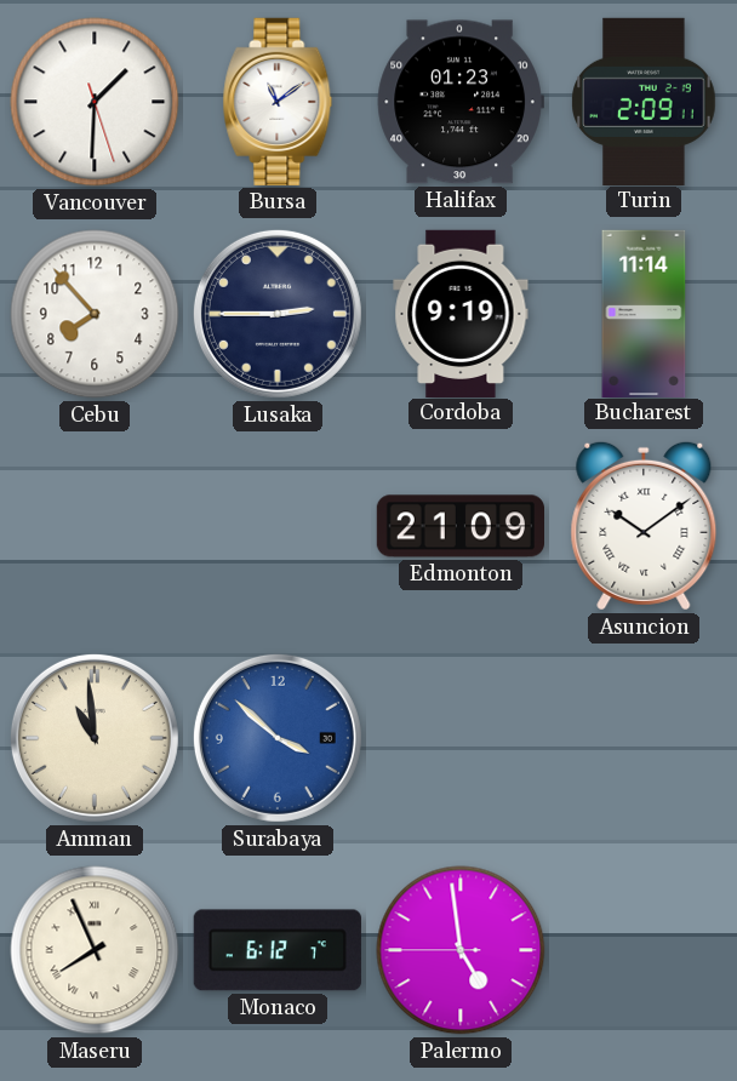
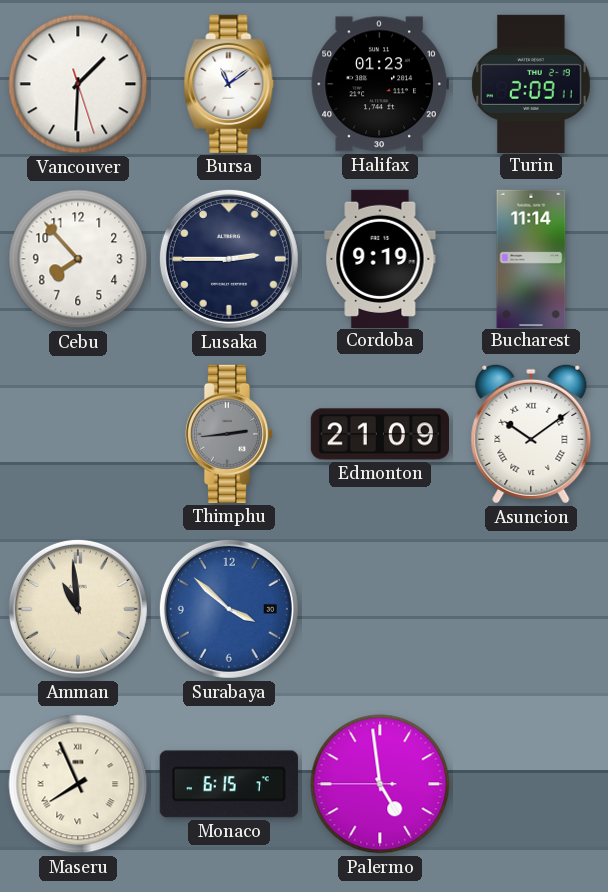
Thimphu: none -> 2:44 (229, 434)
Monaco: 6:12 -> 6:15 (229, 784)
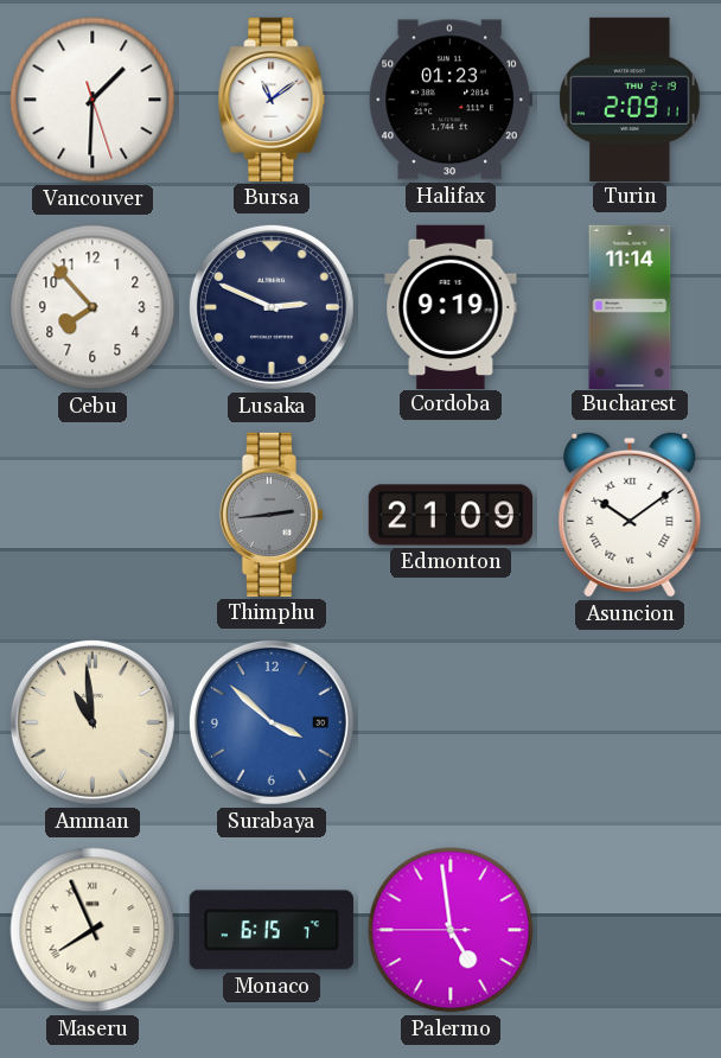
Lusaka: 2:45 -> 2:49 (272, 307)
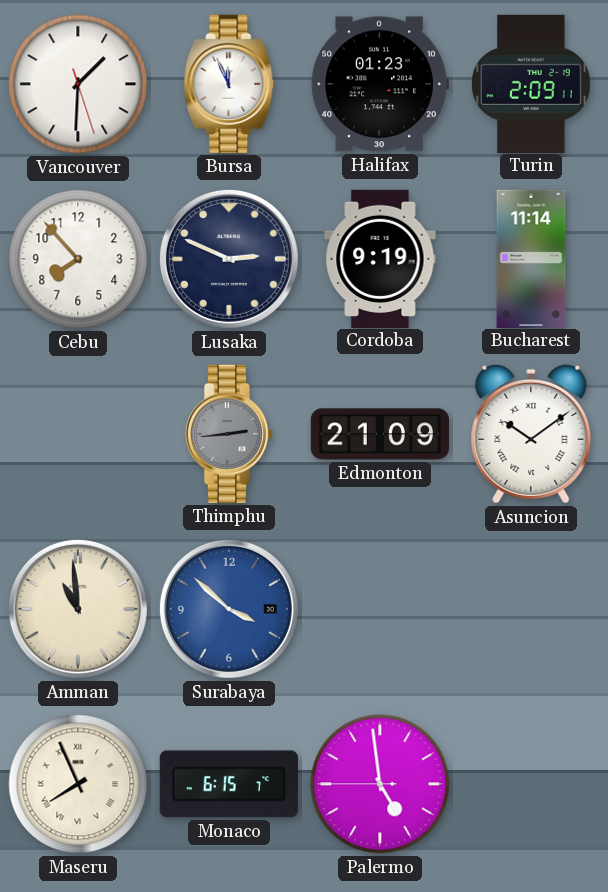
Bursa: 11:09 -> 11:56 (229, 84)
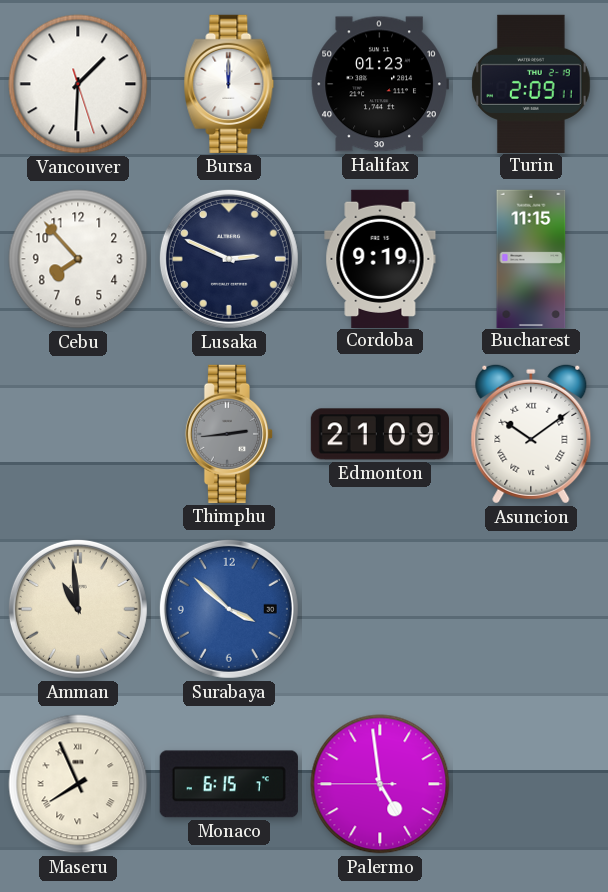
Bursa: 11:56 -> 12:00 (229, 84)
Bucharest: 11:14 -> 11:15 (531, 258)
